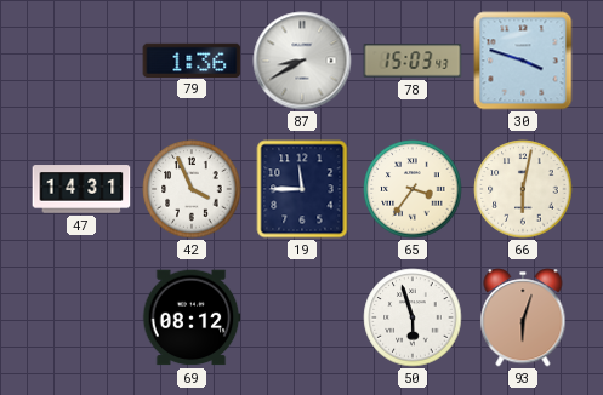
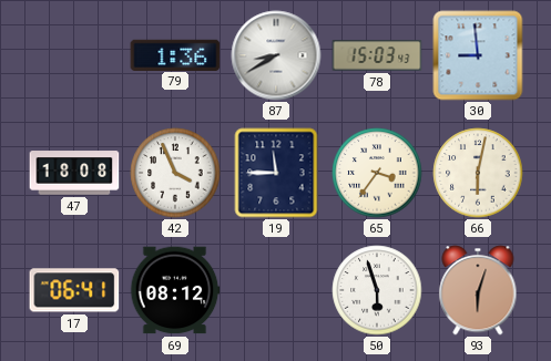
30: 3:48 -> 8:59 (478, 55)
47: 14:31 -> 18:08 (74, 173)
17: none -> 06:41 (74, 290)
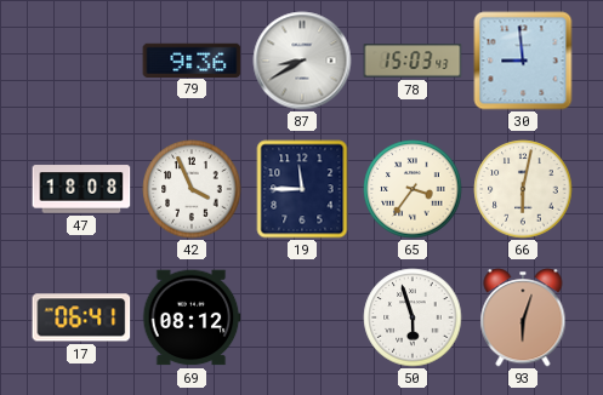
79: 1:36 -> 9:36 (192, 59)
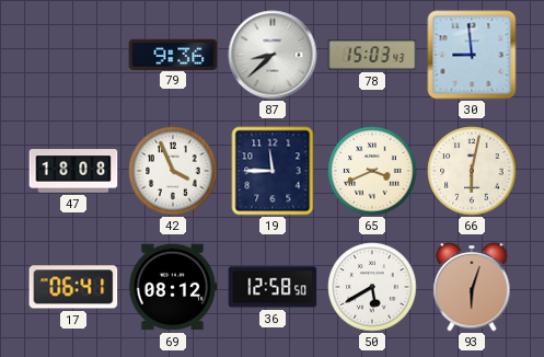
87: 8:40 -> 8:38 (273, 55)
65: 3:36 -> 3:41 (372, 171)
36: none -> 12:58 (273, 287)
50: 5:57 -> 5:40 (372, 287)
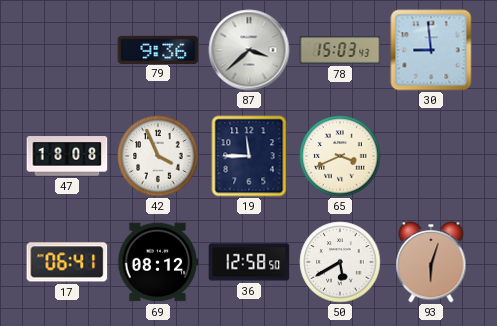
87: 8:38 -> 3:38 (249, 50)
66: 6:02 -> none (472, 171)
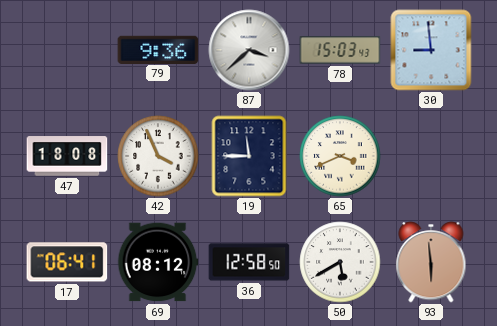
93: 6:03 -> 5:59 (431, 262)
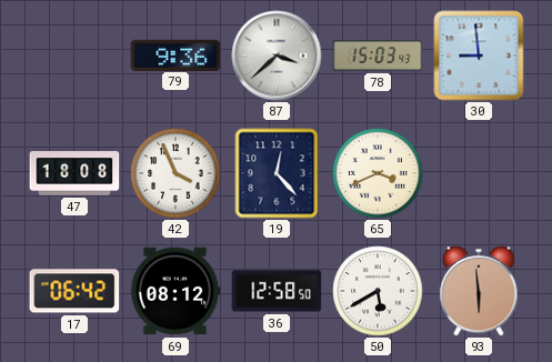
19: 11:45 -> 12:23 (277, 173)
17: 06:41 -> 06:42 (74, 291)
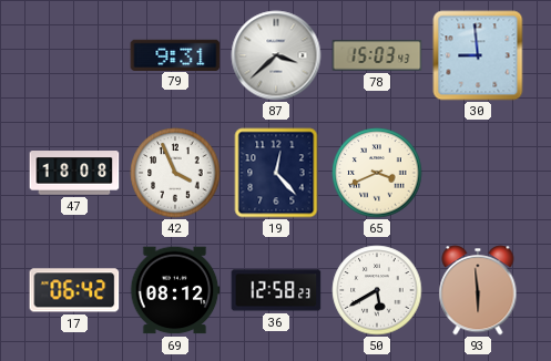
79: 9:36 -> 9:31 (175, 54)
36: 12:58:50 -> 12:58:23 (276, 290)
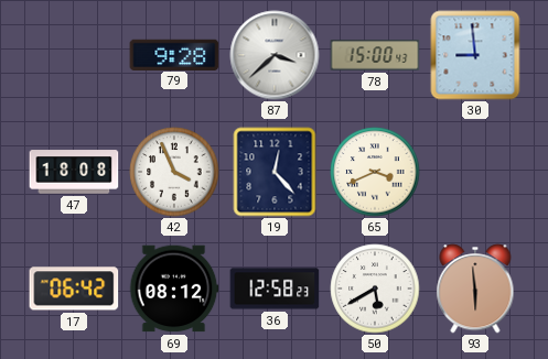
79: 9:31 -> 9:28 (174, 54)
78: 15:03 -> 15:00 (375, 55)
